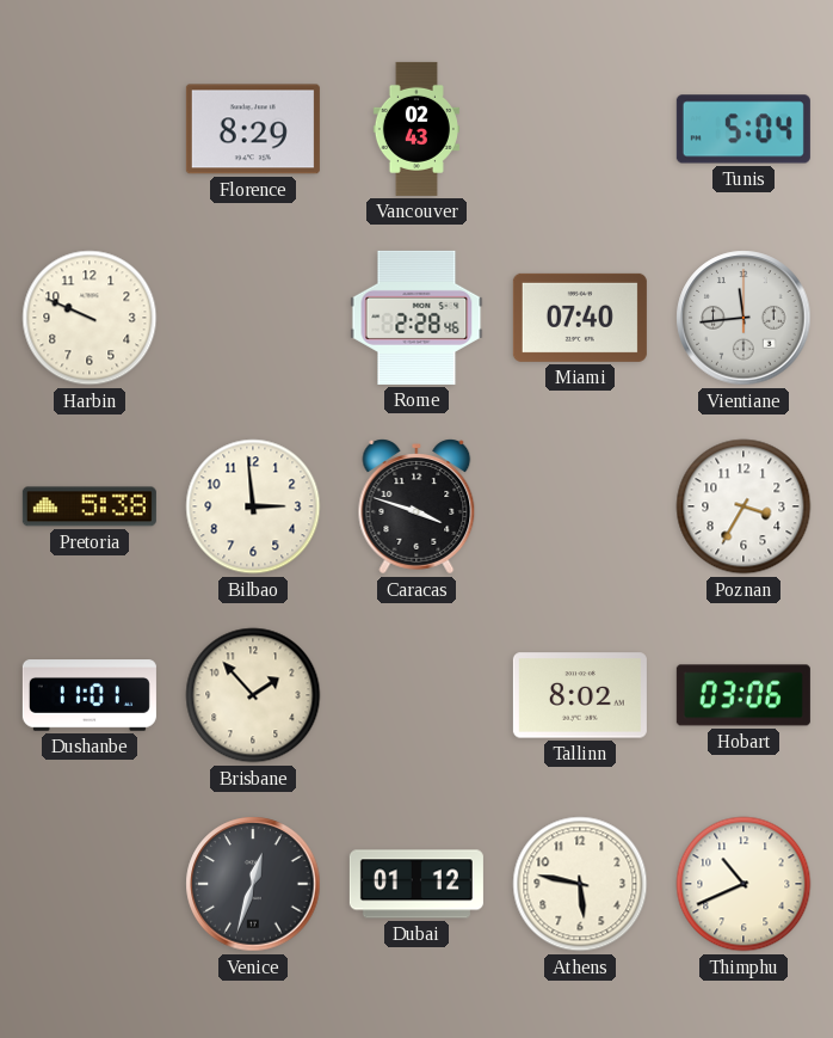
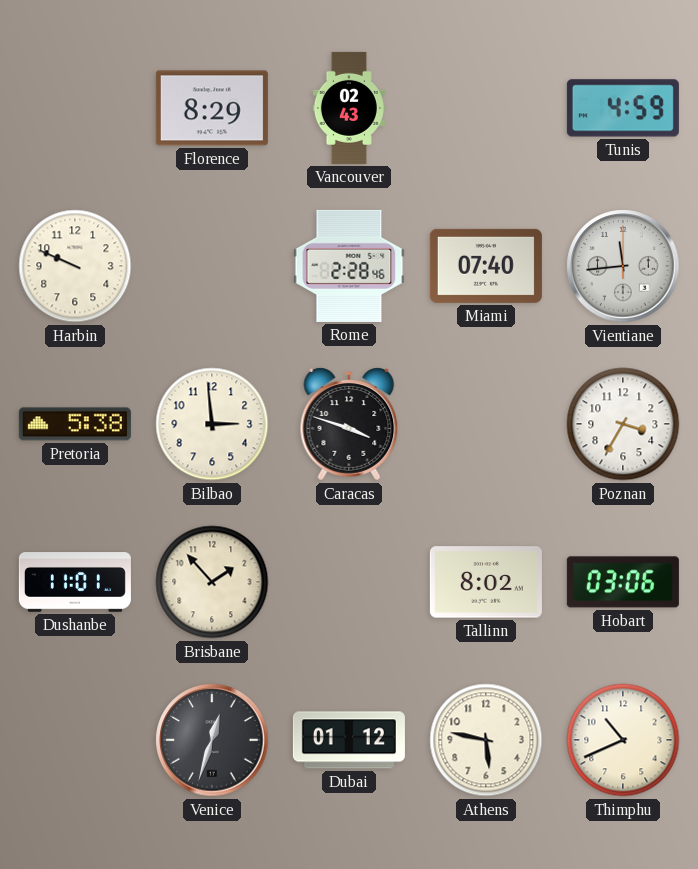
Tunis: 5:04 -> 4:59 (623, 108)
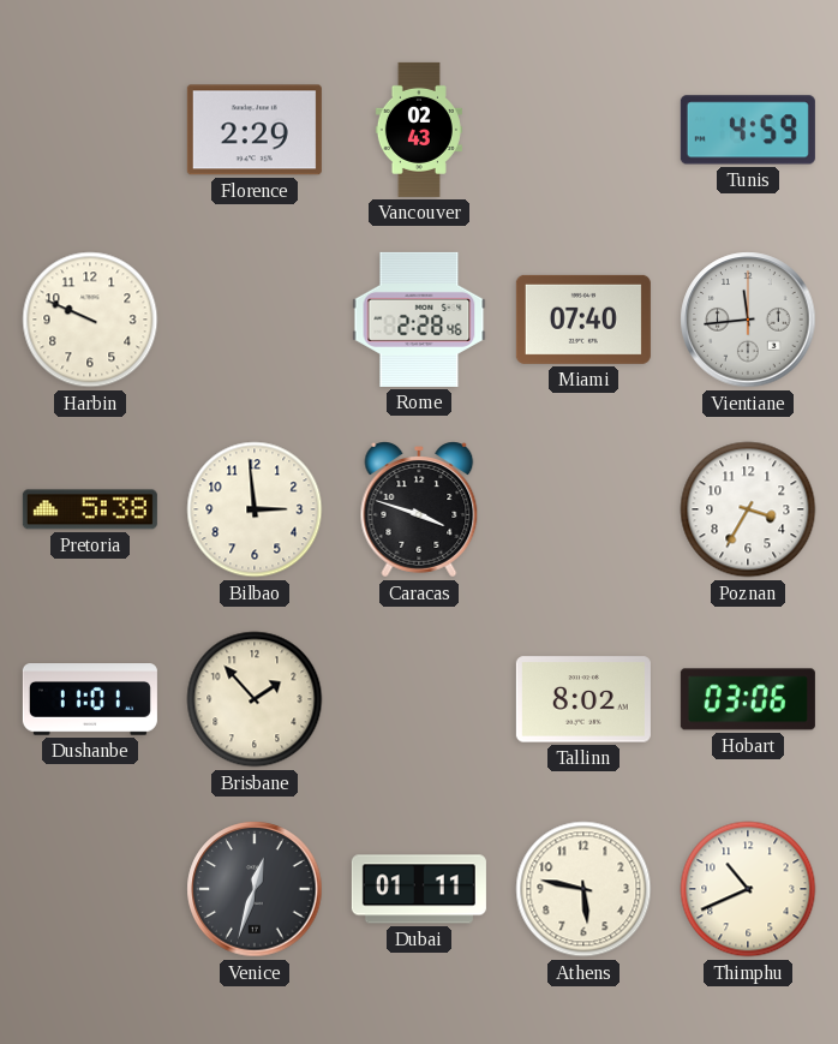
Florence: 8:29 -> 2:29 (255, 130)
Dubai: 01:12 -> 01:11 (419, 889)
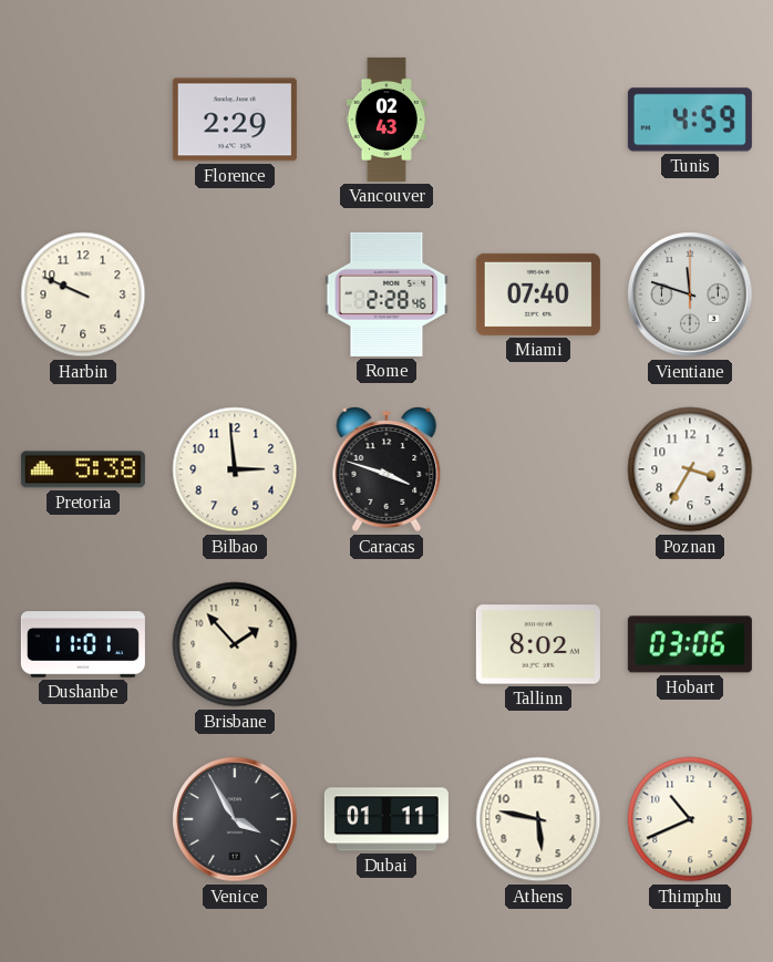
Vientiane: 11:44 -> 11:48 (690, 294)
Venice: 12:33 -> 3:55 (235, 819)
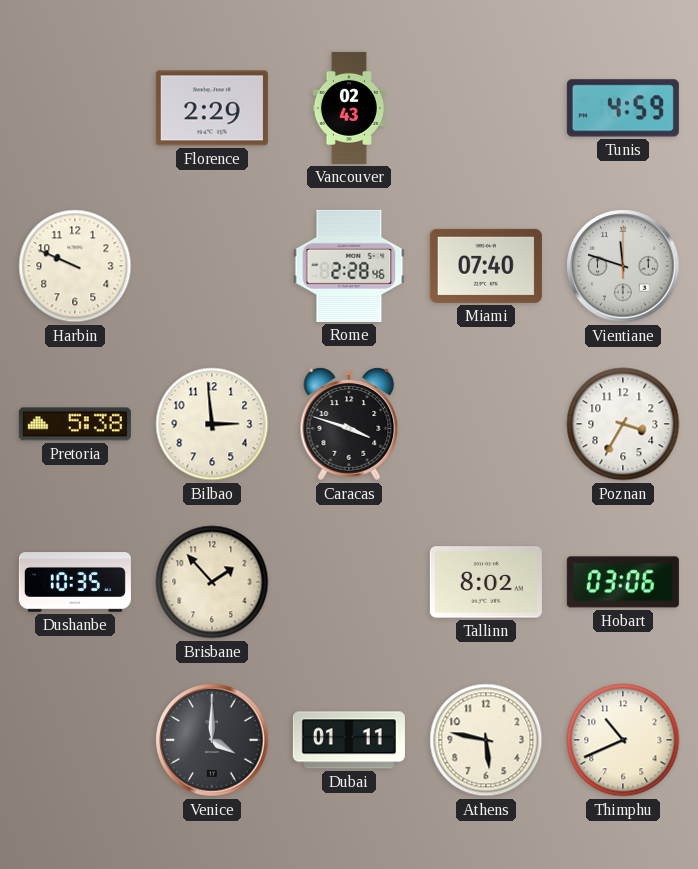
Dushanbe: 11:01 -> 10:35 (75, 582)
Venice: 3:55 -> 4:00 (212, 740)
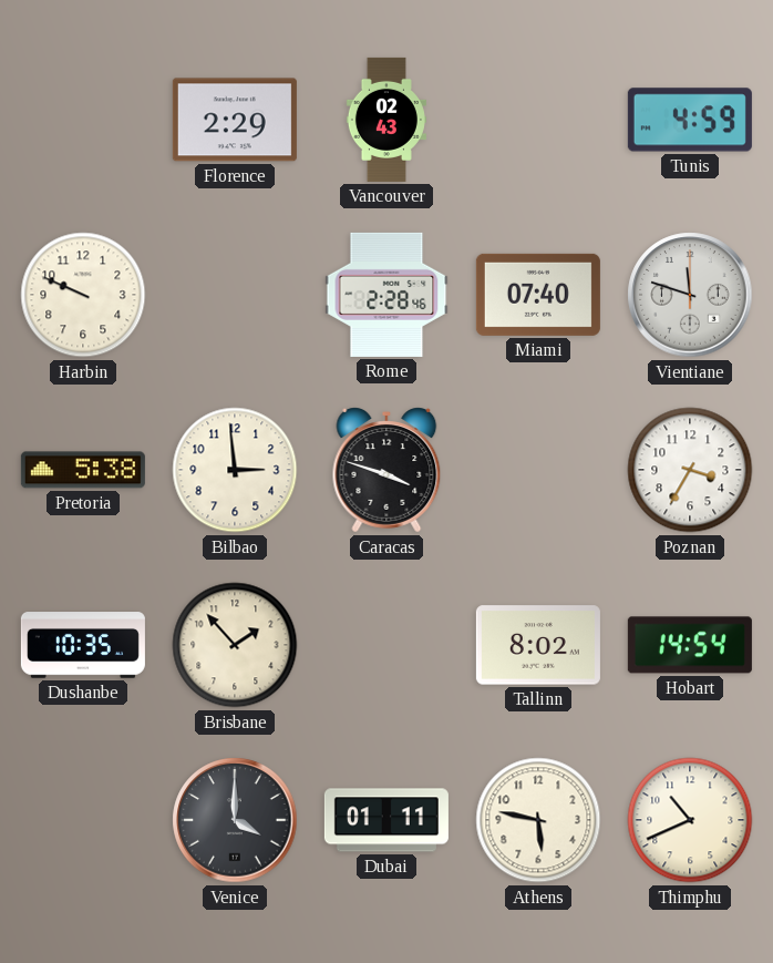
Hobart: 03:06 -> 14:54 (690, 645)
